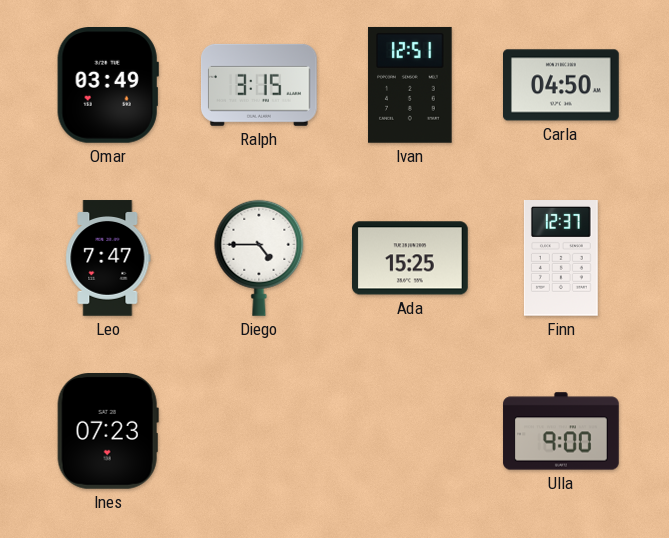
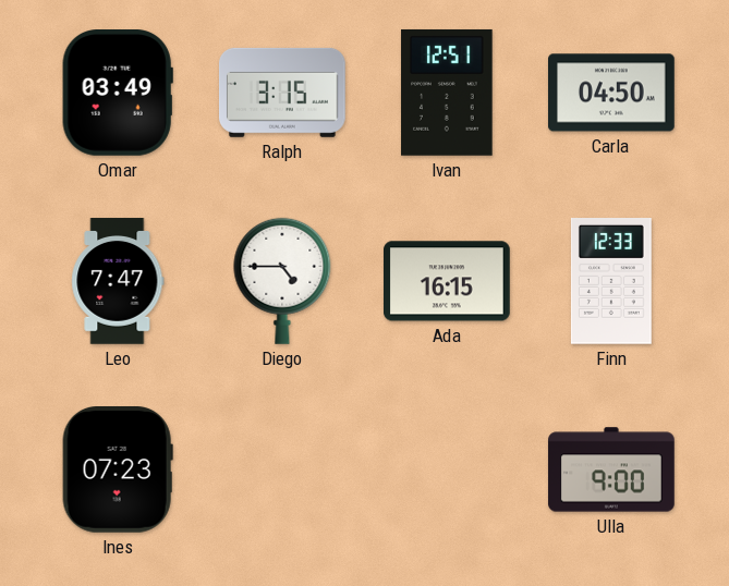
Ada: 15:25 -> 16:15 (448, 281)
Finn: 12:37 -> 12:33 (611, 282)
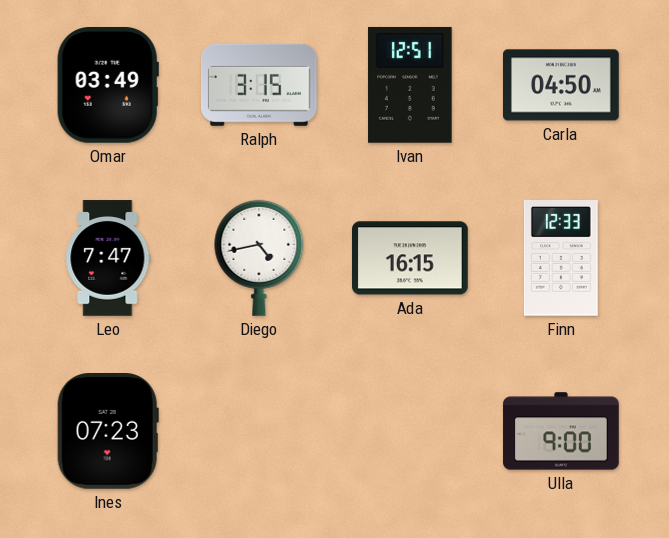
Diego: 4:45 -> 4:43 (259, 258)
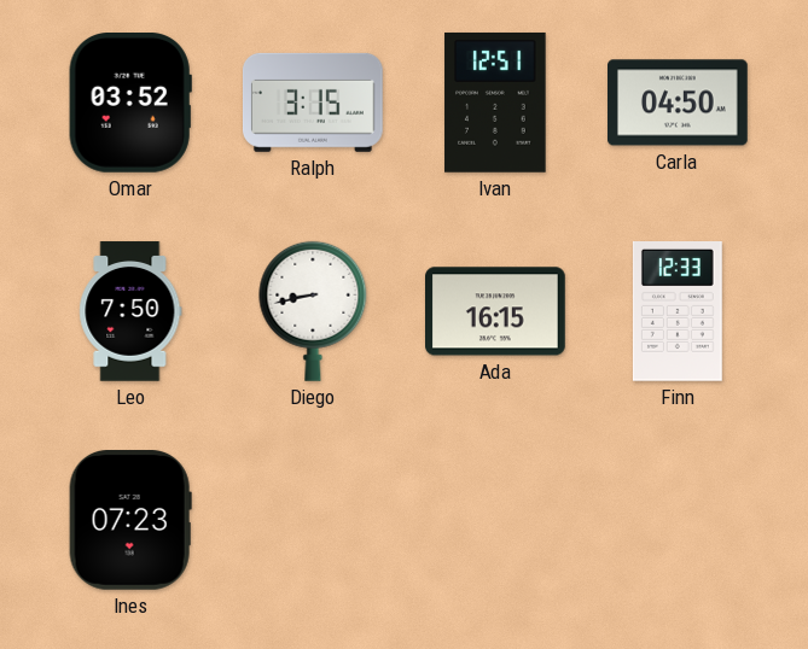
Omar: 03:49 -> 03:52 (130, 104)
Leo: 7:47 -> 7:50 (130, 311)
Diego: 4:43 -> 8:43 (313, 311)
Ulla: 9:00 -> none (561, 431)
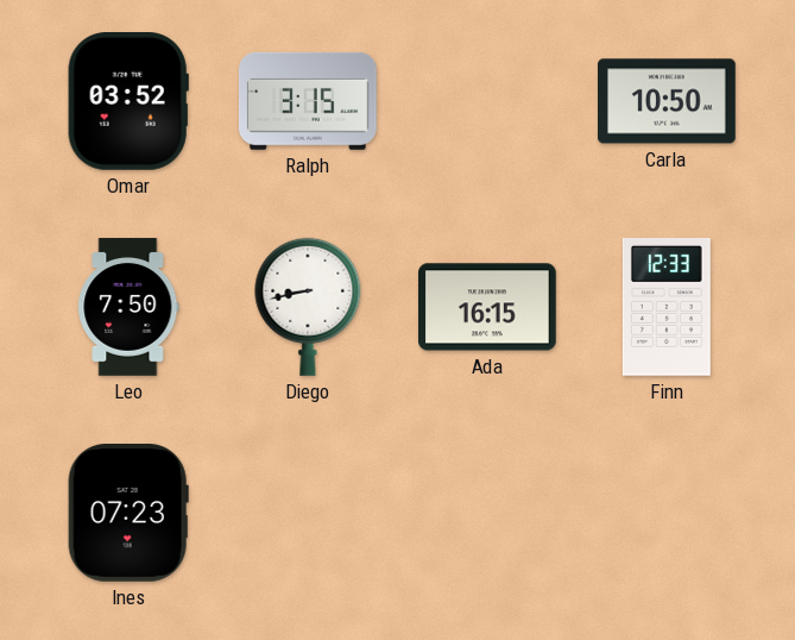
Ivan: 12:51 -> none (495, 103)
Carla: 04:50 -> 10:50 (668, 101)
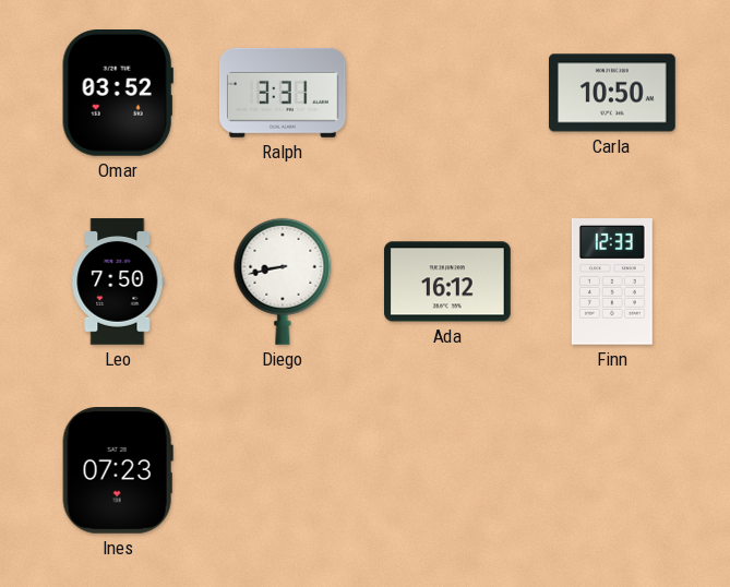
Ralph: 3:15 -> 3:31 (284, 93)
Ada: 16:15 -> 16:12 (448, 281)
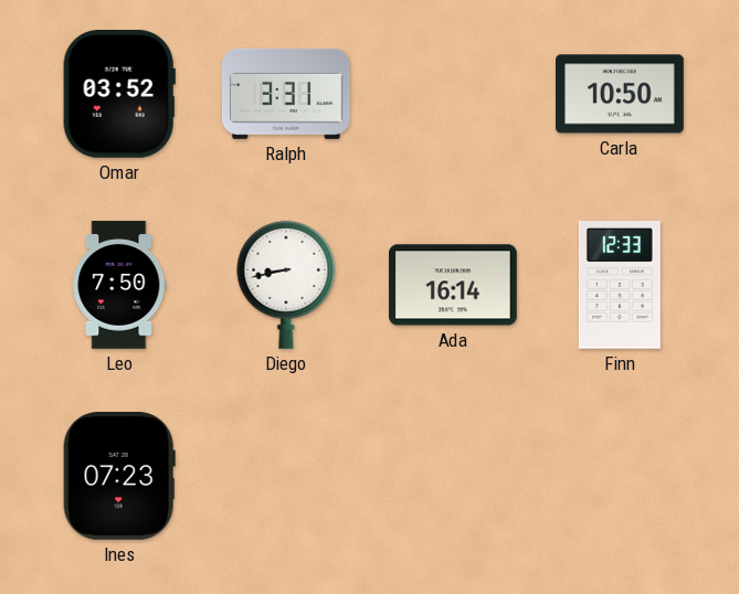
Ada: 16:12 -> 16:14 (454, 285)
